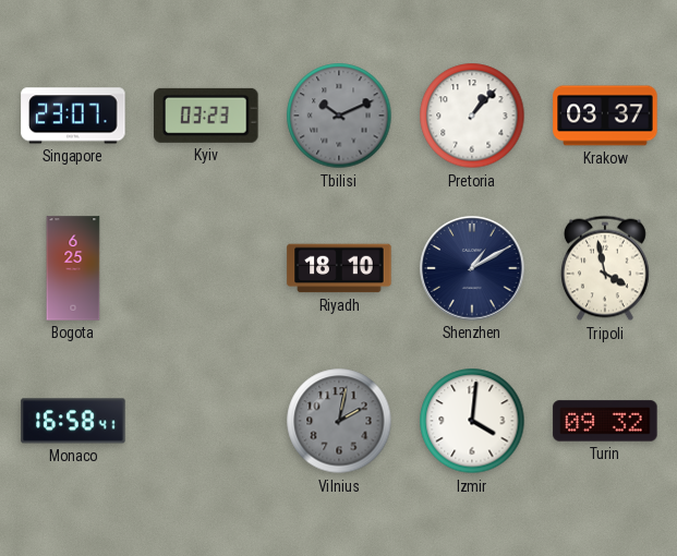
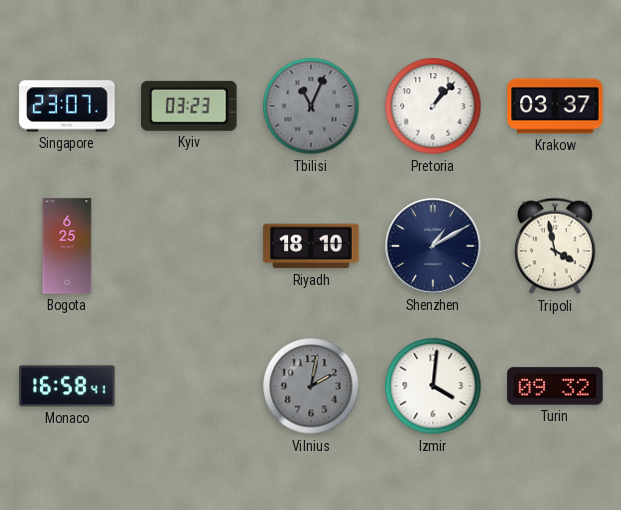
Tbilisi: 10:11 -> 11:04 (311, 106)
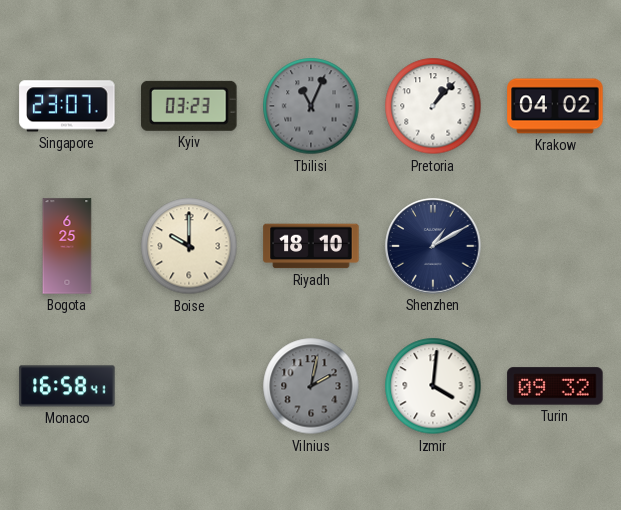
Krakow: 03:37 -> 04:02 (555, 106)
Boise: none -> 10:00 (189, 246)
Tripoli: 3:58 -> none (555, 246)
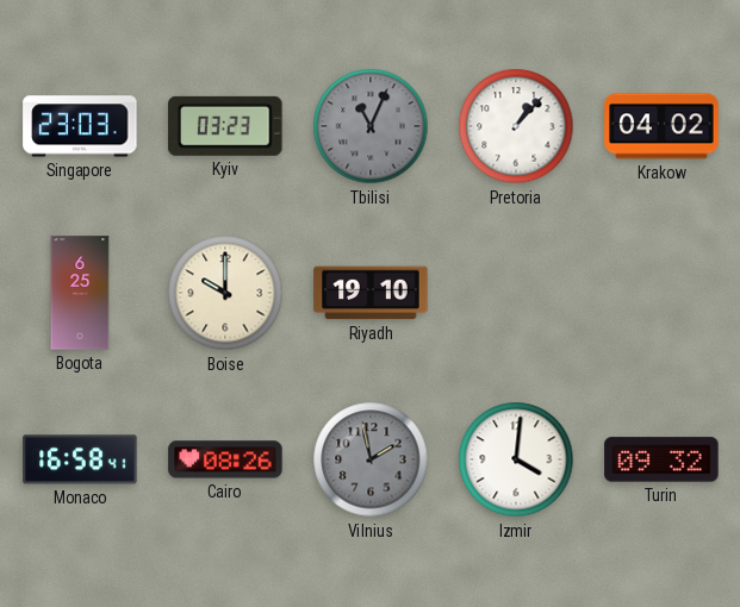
Singapore: 23:07 -> 23:03 (80, 126)
Riyadh: 18:10 -> 19:10 (371, 293)
Shenzhen: 1:10 -> none (433, 246)
Cairo: none -> 08:26 (225, 459)
Vilnius: 2:02 -> 1:58 (371, 459)
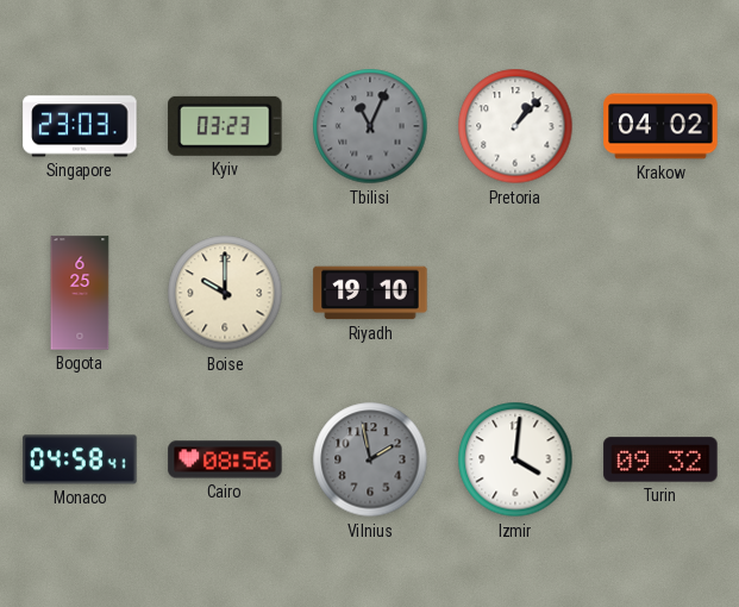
Monaco: 16:58 -> 04:58 (80, 459)
Cairo: 08:26 -> 08:56 (225, 459)
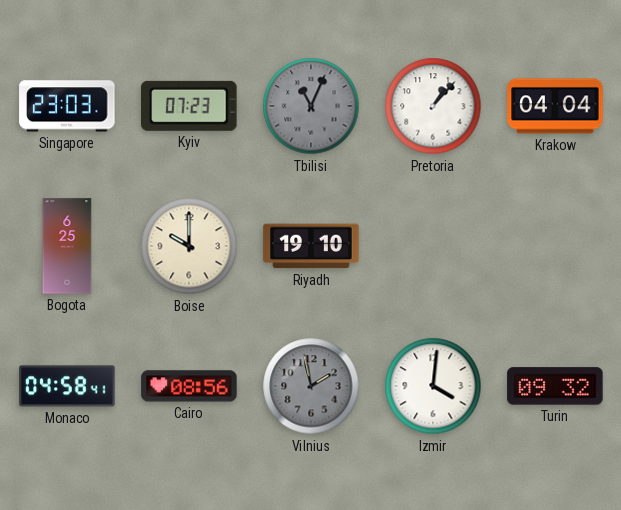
Kyiv: 03:23 -> 07:23 (189, 106)
Krakow: 04:02 -> 04:04 (555, 106)
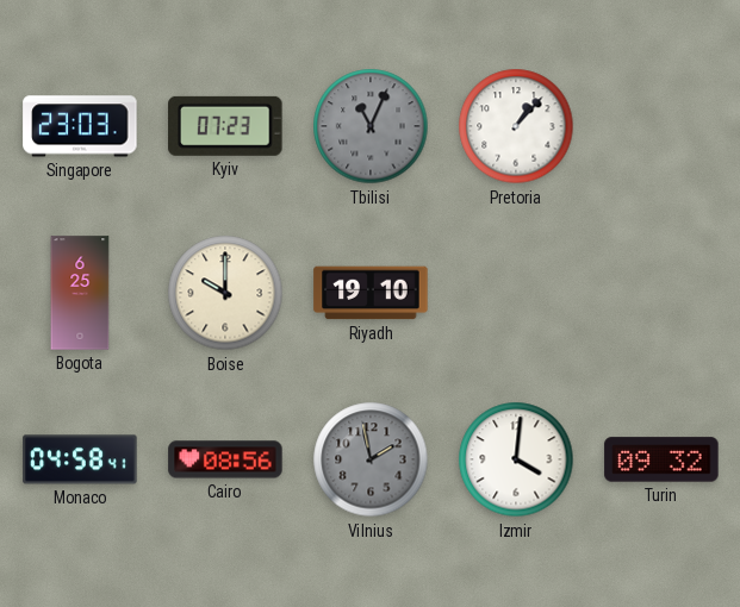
Krakow: 04:04 -> none (555, 106)
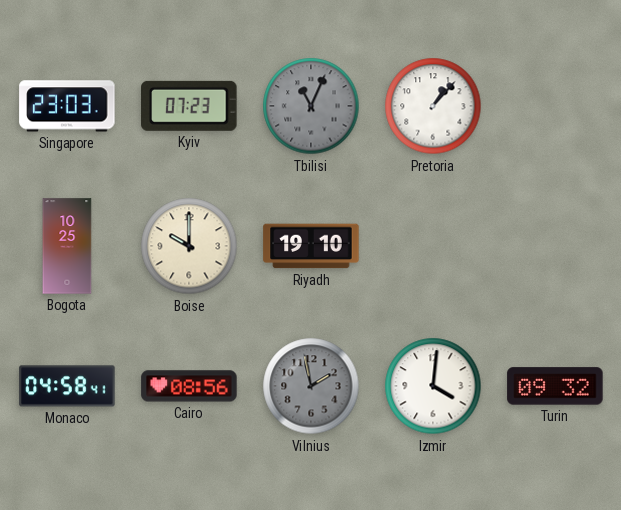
Bogota: 6:25 -> 10:25 (67, 246)
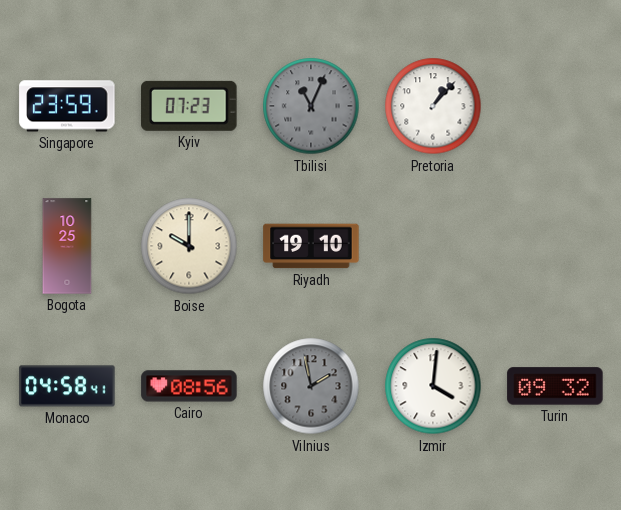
Singapore: 23:03 -> 23:59 (67, 106)
